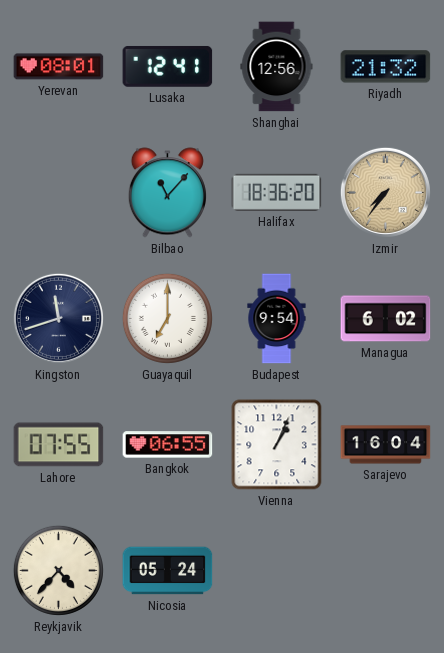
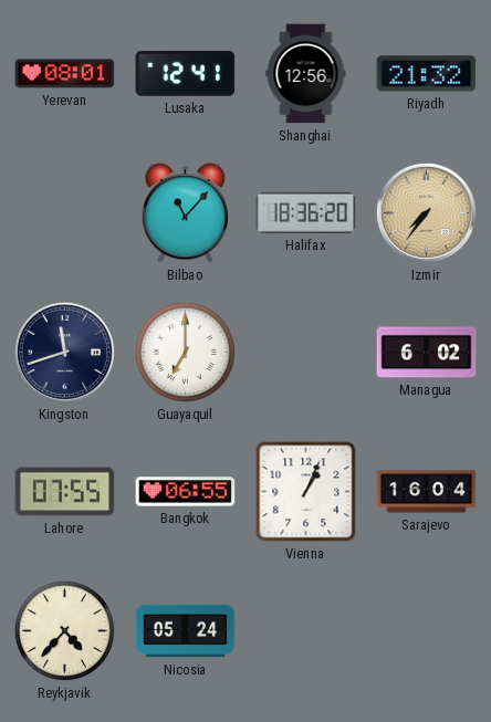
Budapest: 9:54 -> none (277, 319)
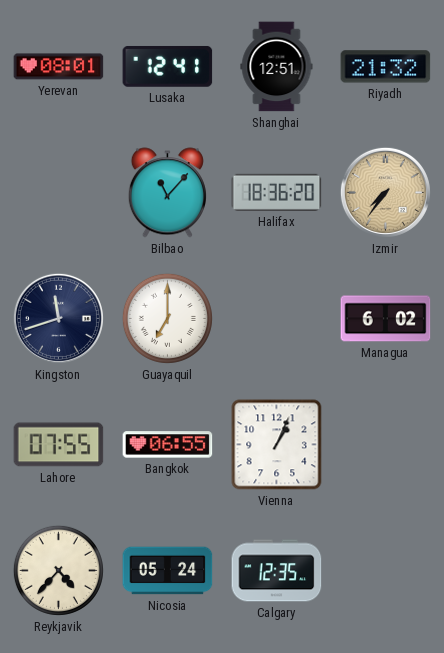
Shanghai: 12:56 -> 12:51 (277, 67)
Sarajevo: 16:04 -> none (427, 492)
Calgary: none -> 12:35 (277, 571)
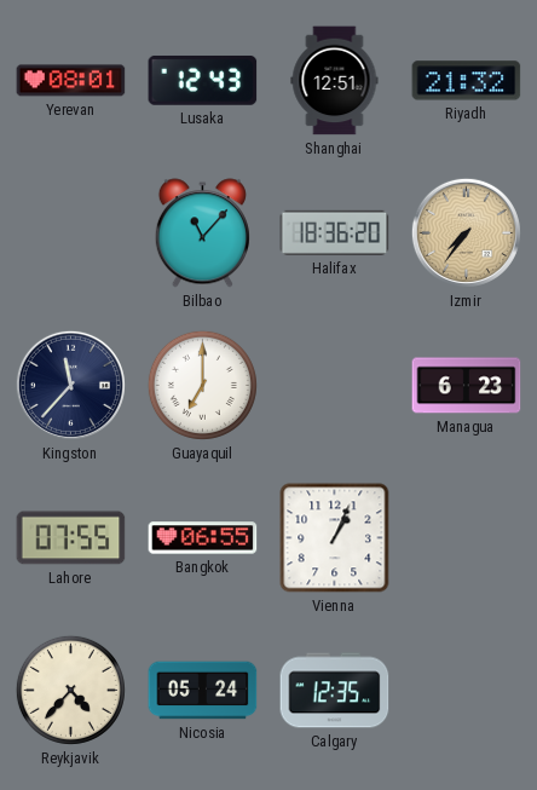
Lusaka: 12:41 -> 12:43 (203, 80)
Kingston: 11:42 -> 11:37 (70, 385)
Managua: 6:02 -> 6:23 (467, 386)
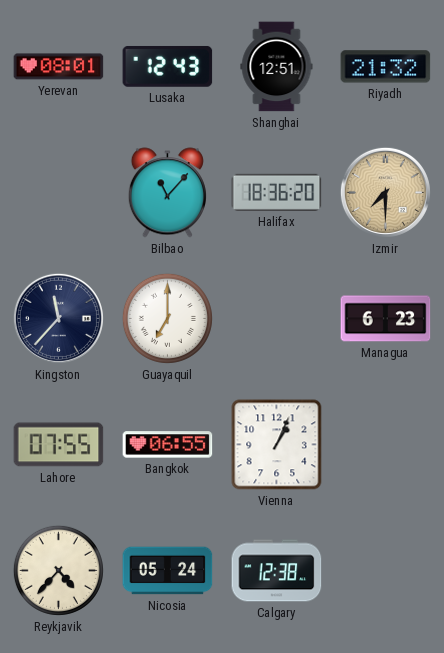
Izmir: 7:36 -> 7:30 (385, 192)
Calgary: 12:35 -> 12:38 (277, 571)
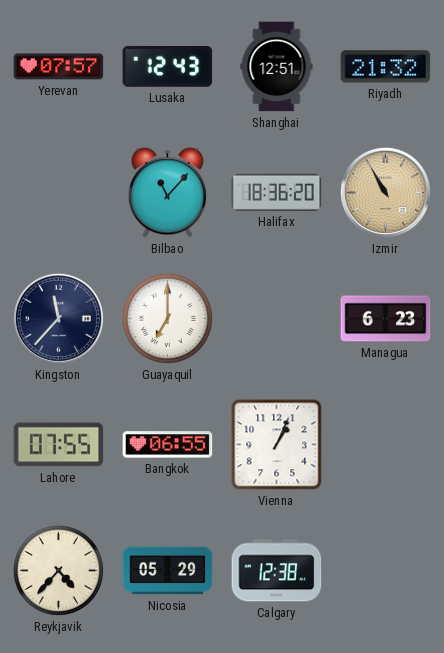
Yerevan: 08:01 -> 07:57 (59, 67)
Izmir: 7:30 -> 10:55 (385, 192)
Nicosia: 05:24 -> 05:29 (168, 571)
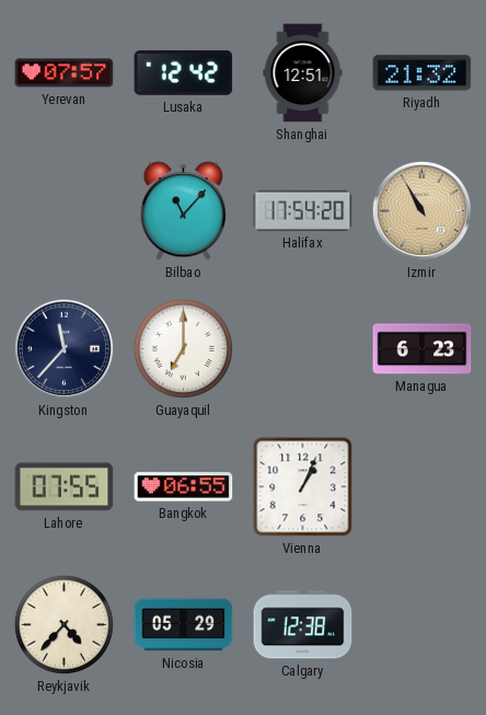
Lusaka: 12:43 -> 12:42 (184, 72)
Halifax: 18:36 -> 17:54 (303, 210)
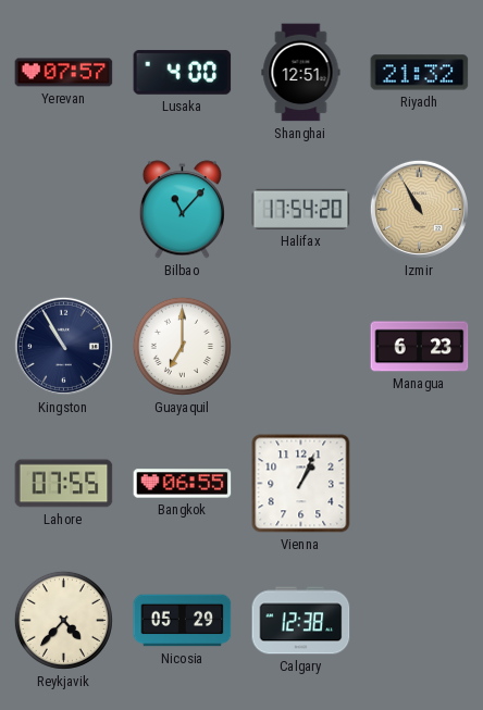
Lusaka: 12:42 -> 4:00 (183, 72)
Kingston: 11:37 -> 10:55 (63, 346)
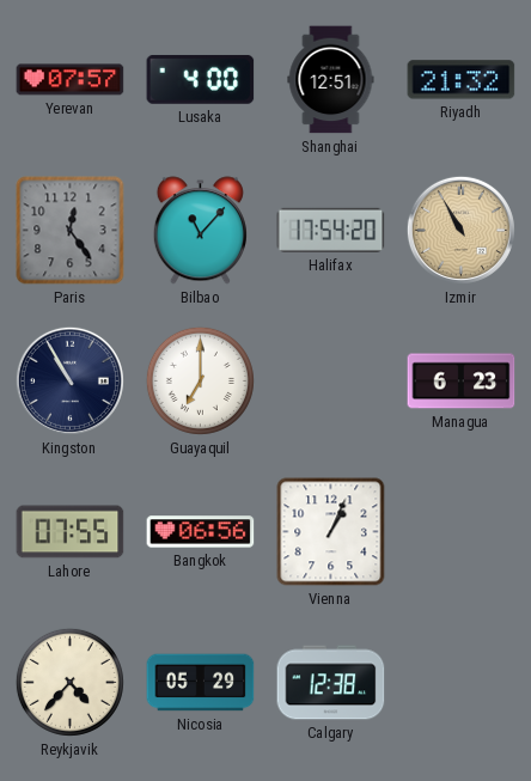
Paris: none -> 12:24 (71, 231)
Bangkok: 06:55 -> 06:56 (201, 532)
